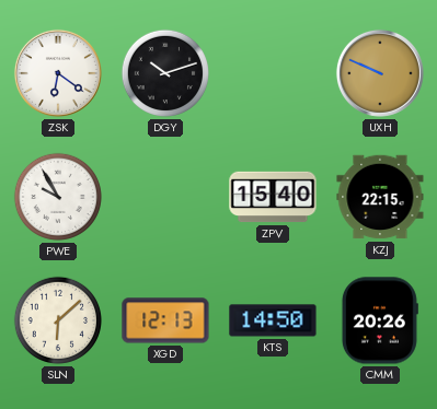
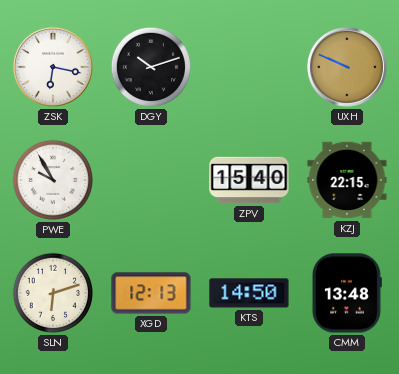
ZSK: 6:21 -> 6:17 (53, 67)
SLN: 6:08 -> 6:12 (52, 293)
CMM: 20:26 -> 13:48 (346, 293)
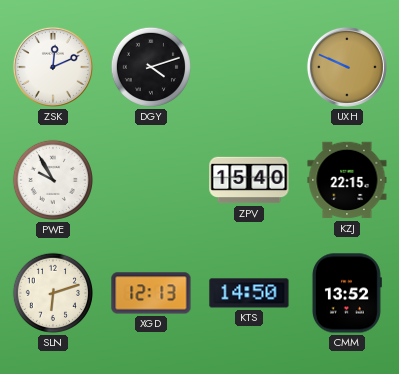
ZSK: 6:17 -> 12:11 (53, 67)
DGY: 10:12 -> 4:12 (150, 67)
CMM: 13:48 -> 13:52 (346, 293)
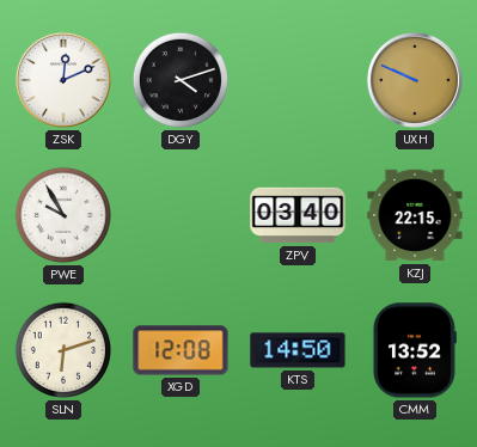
ZPV: 15:40 -> 03:40 (298, 215)
XGD: 12:13 -> 12:08 (181, 350)
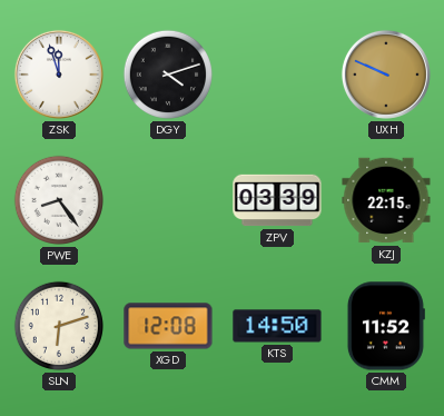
ZSK: 12:11 -> 11:57 (59, 75)
PWE: 9:55 -> 8:24 (58, 200)
ZPV: 03:40 -> 03:39 (277, 200)
CMM: 13:52 -> 11:52 (385, 326)
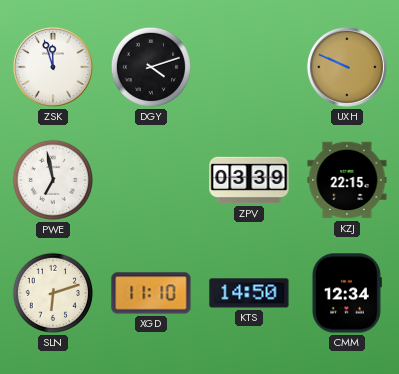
PWE: 8:24 -> 6:58 (52, 180)
XGD: 12:08 -> 11:10 (151, 293)
CMM: 11:52 -> 12:34 (346, 293)
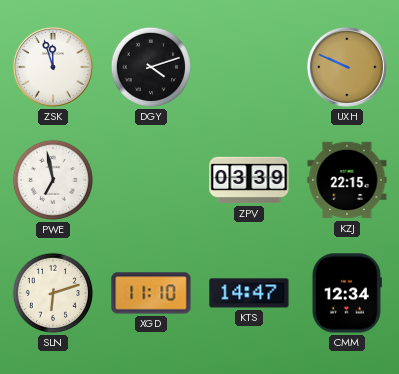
KTS: 14:50 -> 14:47 (249, 293)
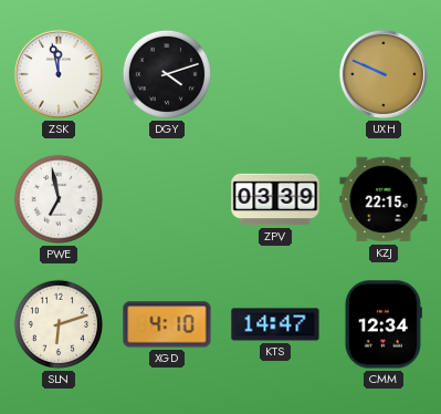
ZSK: 11:57 -> 11:58 (59, 74)
XGD: 11:10 -> 4:10 (167, 324)
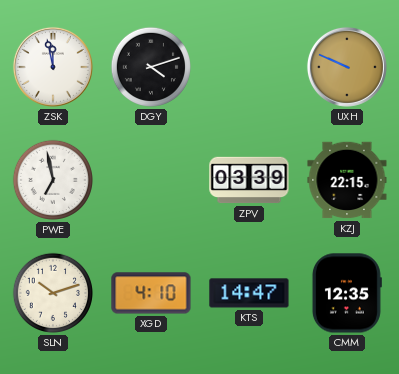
SLN: 6:12 -> 10:12 (52, 293)
CMM: 12:34 -> 12:35 (346, 293)
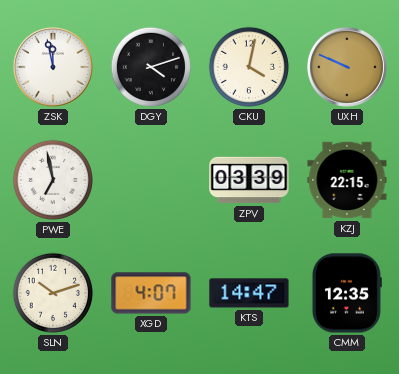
CKU: none -> 4:02 (248, 67)
XGD: 4:10 -> 4:07 (151, 293)
